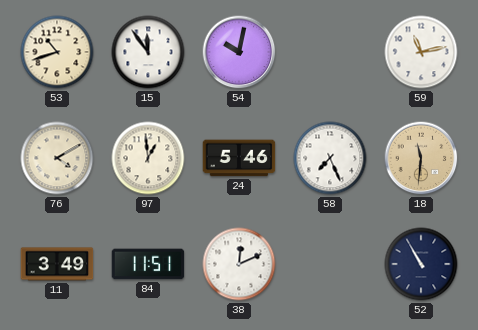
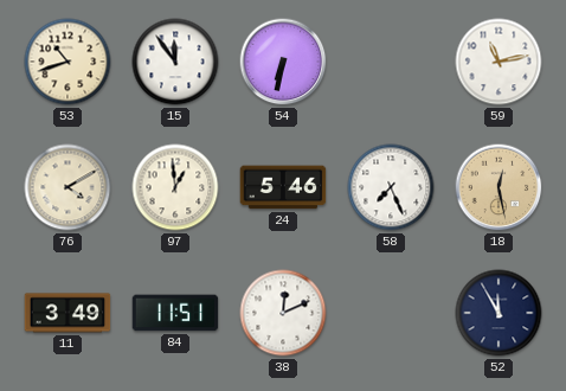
54: 10:02 -> 6:32 (283, 62)
18: 11:31 -> 12:28 (499, 187)
52: 10:55 -> 11:55 (499, 313)
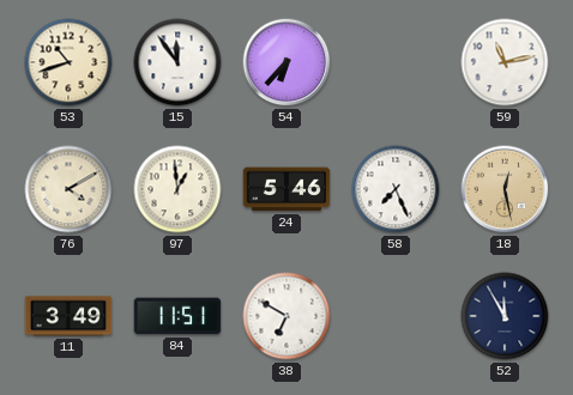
54: 6:32 -> 6:37 (286, 62)
38: 12:11 -> 6:50 (286, 316)
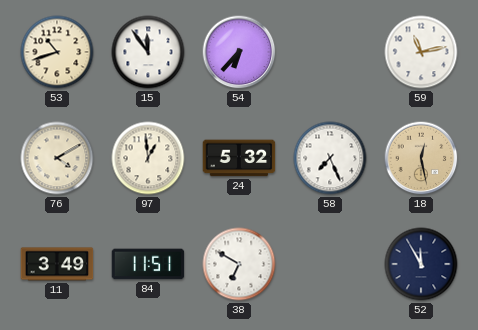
24: 5:46 -> 5:32 (239, 158)
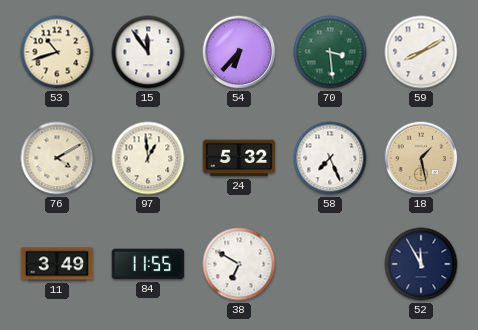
70: none -> 3:29 (330, 52)
59: 11:13 -> 8:10 (421, 52)
18: 12:28 -> 1:28 (421, 158)
84: 11:51 -> 11:55 (148, 264)
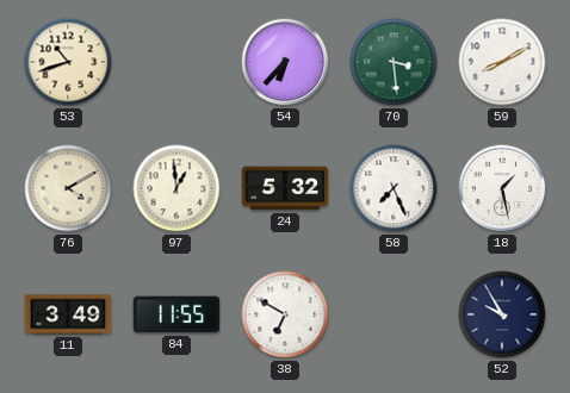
15: 11:54 -> none (148, 52)
18 dial: champagne -> white (502, 188)
52: 11:55 -> 9:55 (502, 314)
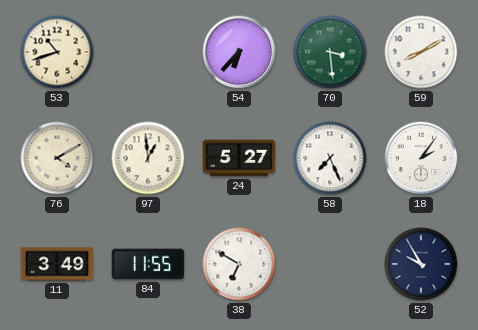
24: 5:32 -> 5:27 (239, 158)
18: 1:28 -> 2:06 (421, 158)
